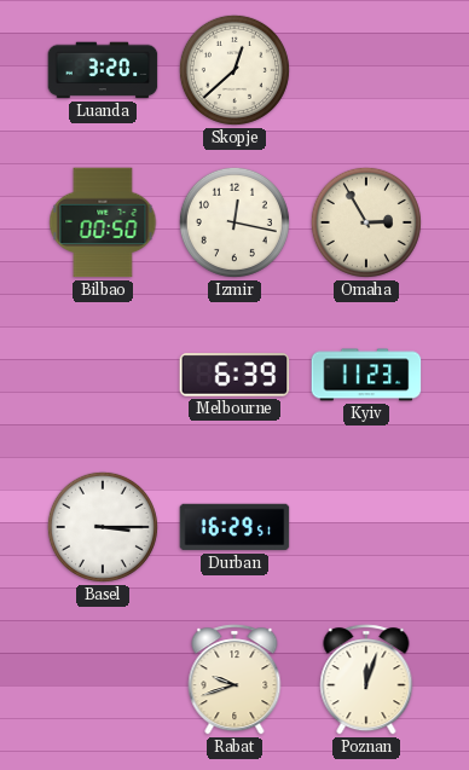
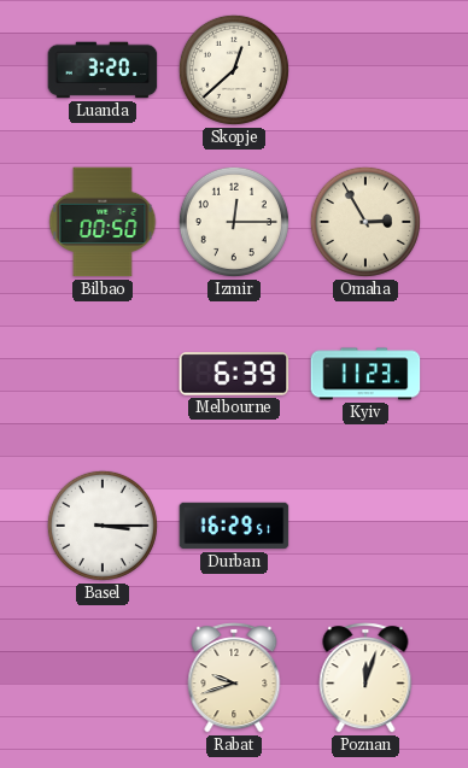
Izmir: 12:17 -> 12:15 (234, 222)
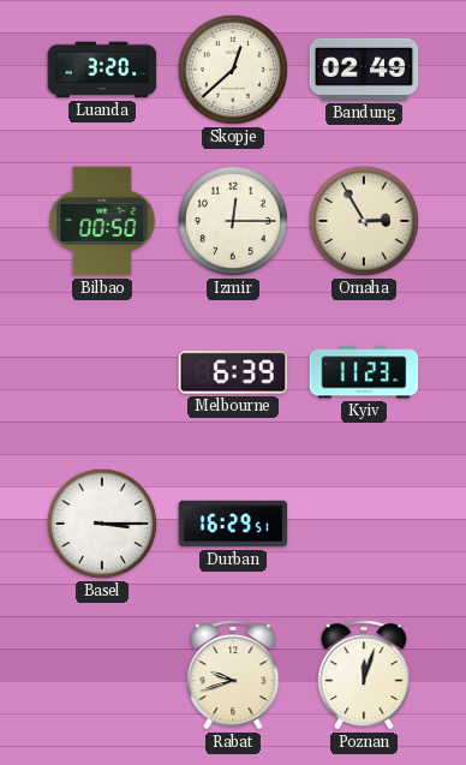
Bandung: none -> 02:49 (364, 70)
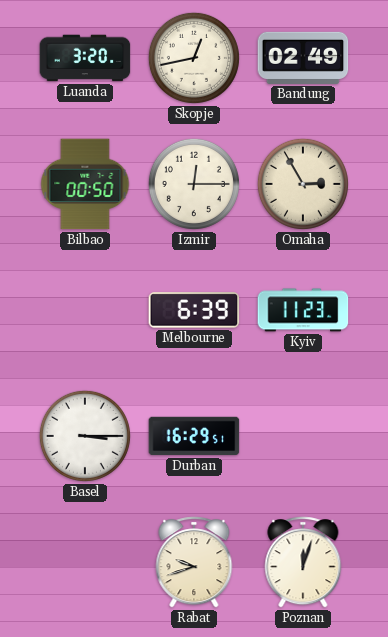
Skopje: 12:38 -> 12:43 (194, 58)
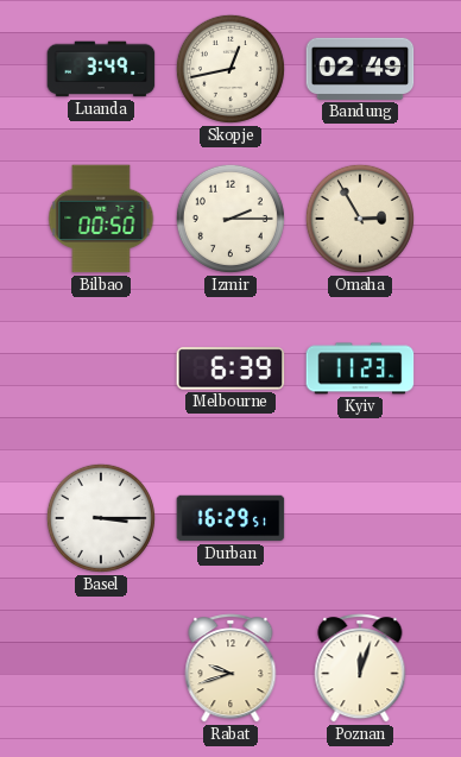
Luanda: 3:20 -> 3:49 (101, 69)
Izmir: 12:15 -> 2:15 (230, 219)
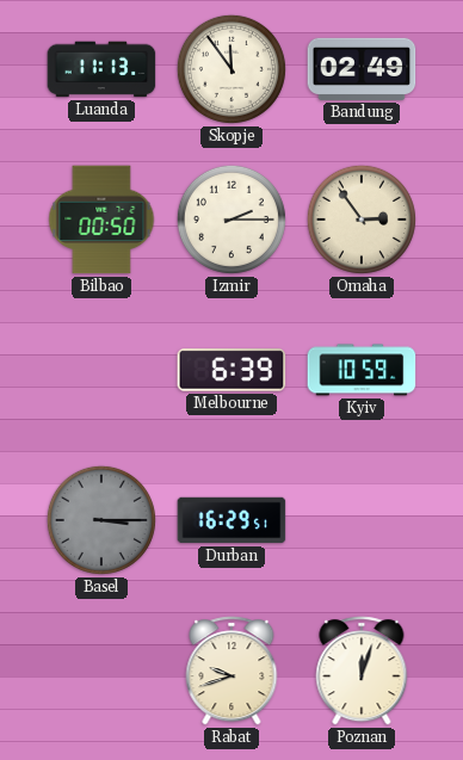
Luanda: 3:49 -> 11:13 (101, 69)
Skopje: 12:43 -> 11:54 (231, 69)
Omaha: 2:55 -> 2:54 (362, 220)
Kyiv: 11:23 -> 10:59 (362, 370)
Basel dial: white -> grey (101, 520)
